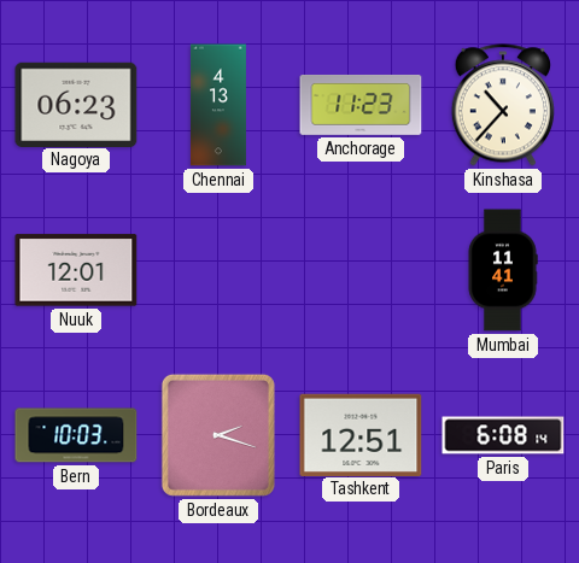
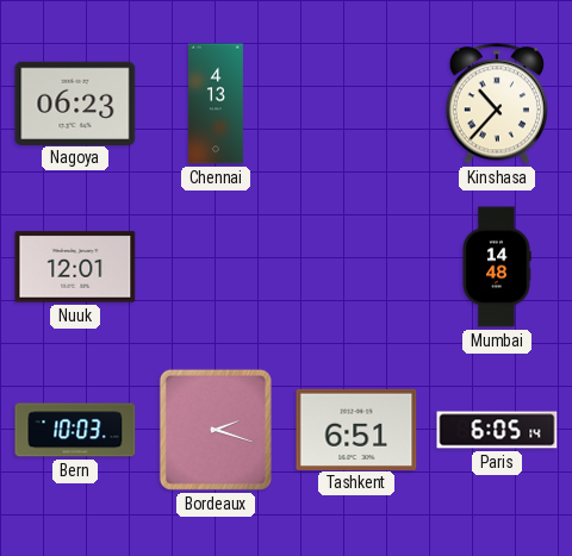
Anchorage: 11:23 -> none (361, 105)
Mumbai: 11:41 -> 14:48 (497, 267)
Tashkent: 12:51 -> 6:51 (356, 429)
Paris: 6:08 -> 6:05 (497, 430)
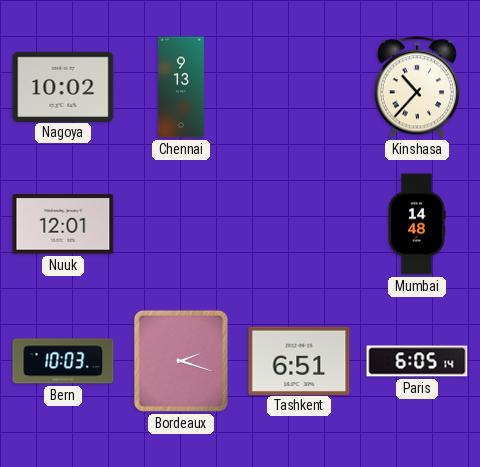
Nagoya: 06:23 -> 10:02 (63, 86)
Chennai: 4:13 -> 9:13 (181, 87)
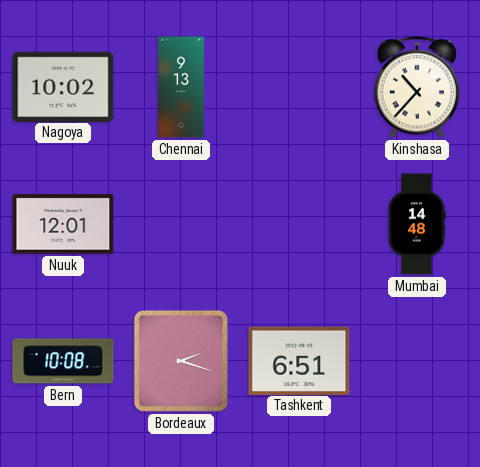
Bern: 10:03 -> 10:08 (63, 361)
Paris: 6:05 -> none (417, 361)
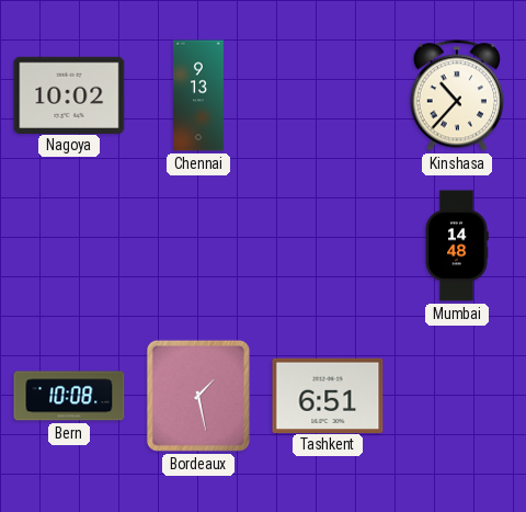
Nuuk: 12:01 -> none (63, 224)
Bordeaux: 2:18 -> 1:28 (198, 396)
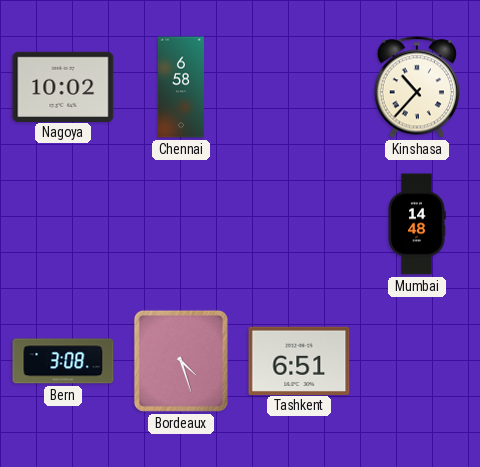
Chennai: 9:13 -> 6:58 (181, 87)
Bern: 10:08 -> 3:08 (63, 361)
Bordeaux: 1:28 -> 4:27 (181, 361)
